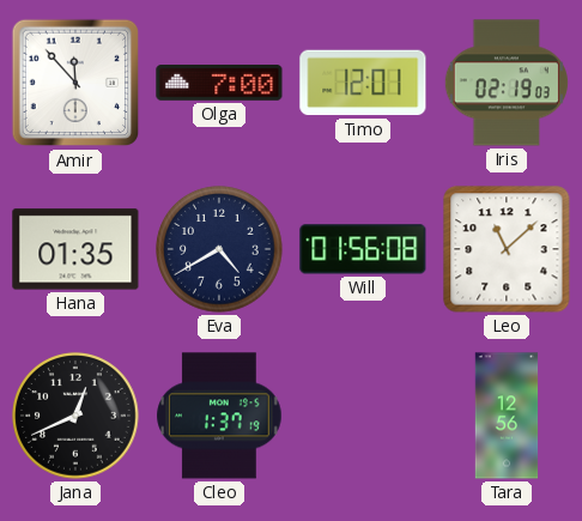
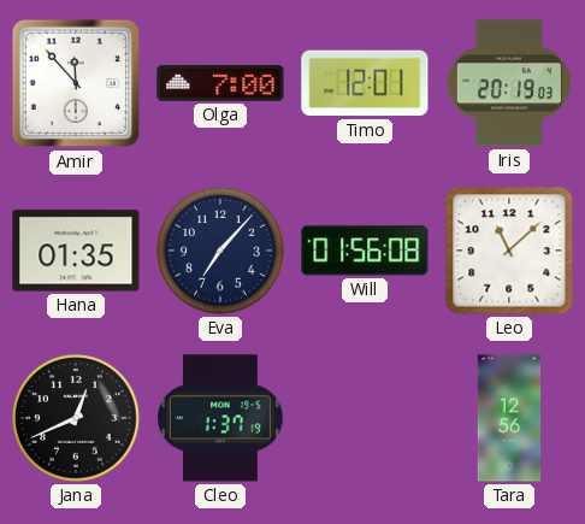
Iris: 02:19 -> 20:19 (509, 83)
Eva: 4:40 -> 7:07 (220, 251)
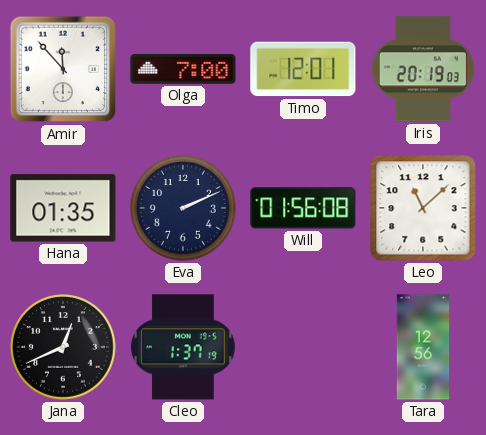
Eva: 7:07 -> 2:11 (183, 208)
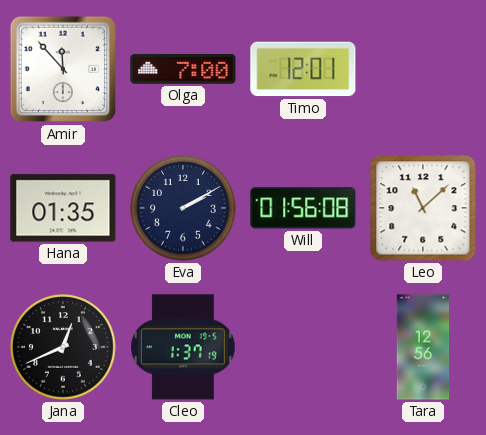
Iris: 20:19 -> none (423, 69)
Eva: 2:11 -> 2:10 (183, 208)
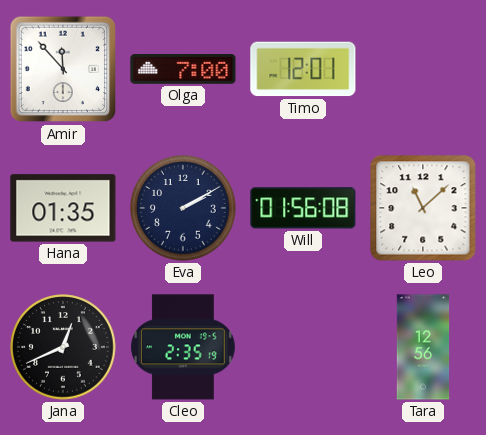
Cleo: 1:37 -> 2:35 (183, 347)
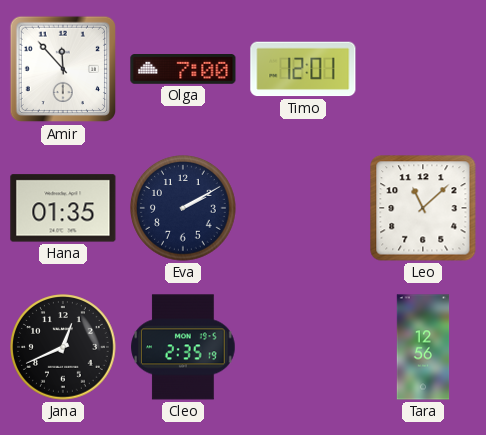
Will: 01:56 -> none (303, 208)
